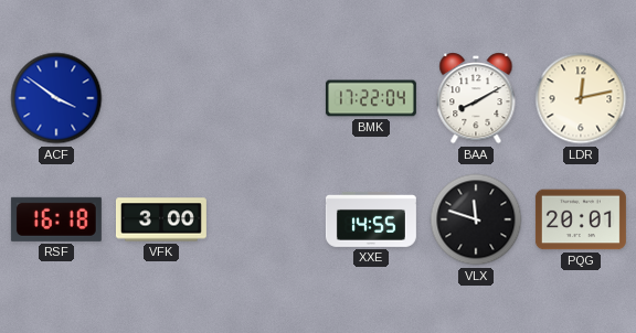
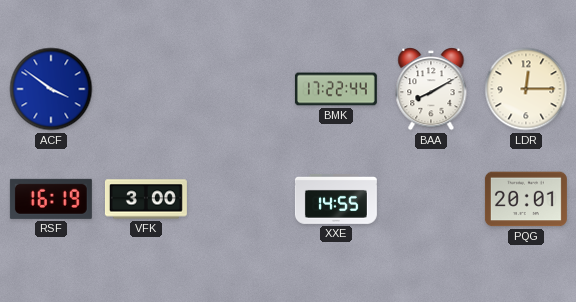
BMK: 17:22:04 -> 17:22:44 (336, 89)
LDR: 12:13 -> 12:15 (526, 89)
RSF: 16:18 -> 16:19 (51, 199)
VLX: 11:48 -> none (476, 219)
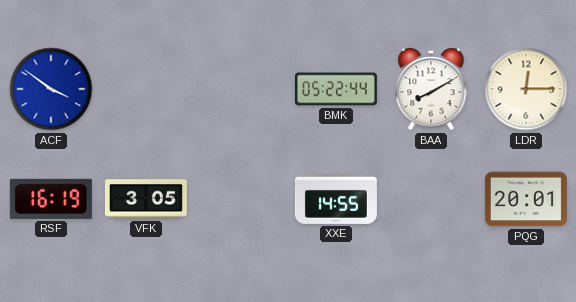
BMK: 17:22 -> 05:22 (336, 89)
VFK: 3:00 -> 3:05 (146, 199)
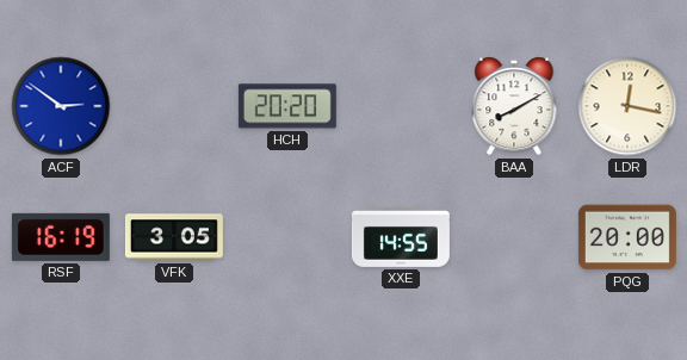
ACF: 3:51 -> 2:51 (61, 106)
HCH: none -> 20:20 (287, 106)
BMK: 05:22 -> none (336, 89)
LDR: 12:15 -> 12:17 (627, 106)
PQG: 20:01 -> 20:00 (627, 237)
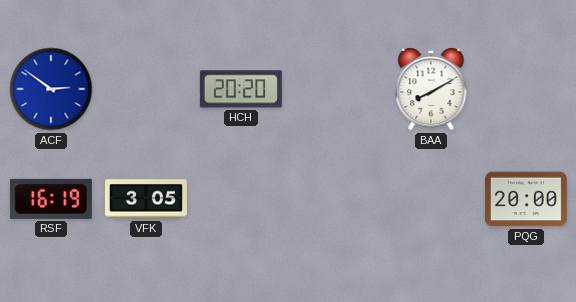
LDR: 12:17 -> none (627, 106)
XXE: 14:55 -> none (401, 237)
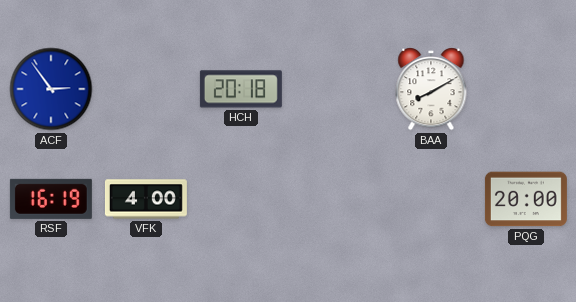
ACF: 2:51 -> 2:54 (51, 89)
HCH: 20:20 -> 20:18 (241, 89)
VFK: 3:05 -> 4:00 (146, 199)
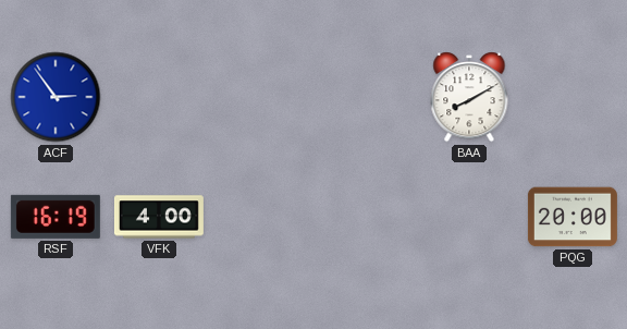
HCH: 20:18 -> none (241, 89)
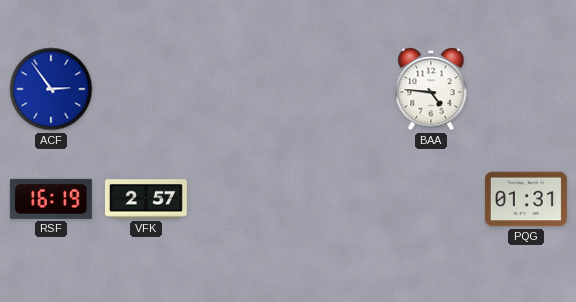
BAA: 8:10 -> 4:46 (431, 89)
VFK: 4:00 -> 2:57 (146, 199)
PQG: 20:00 -> 01:31 (526, 199)
